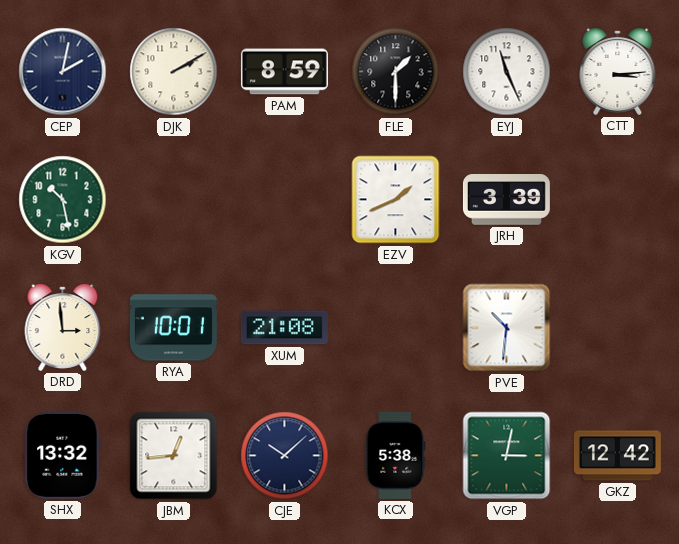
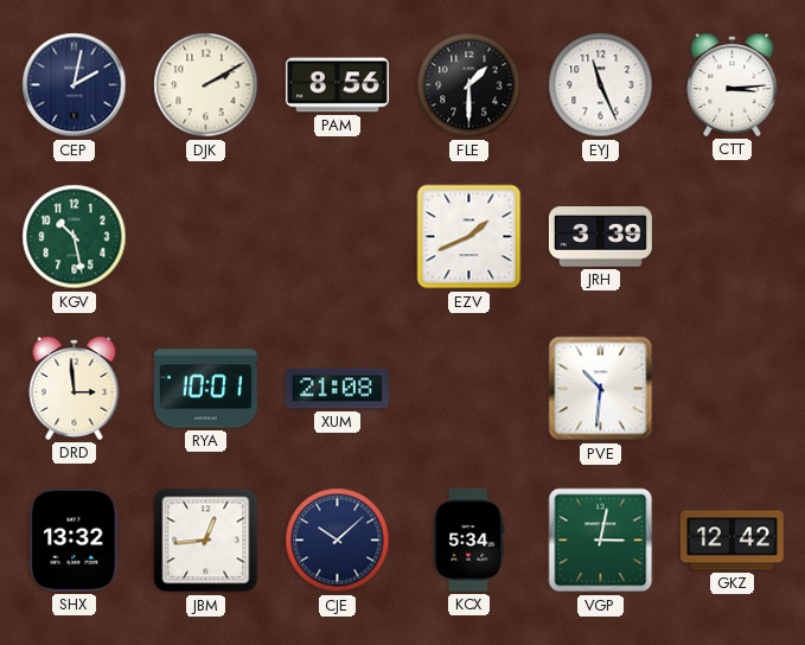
PAM: 8:59 -> 8:56 (337, 85)
KCX: 5:38 -> 5:34 (469, 539)
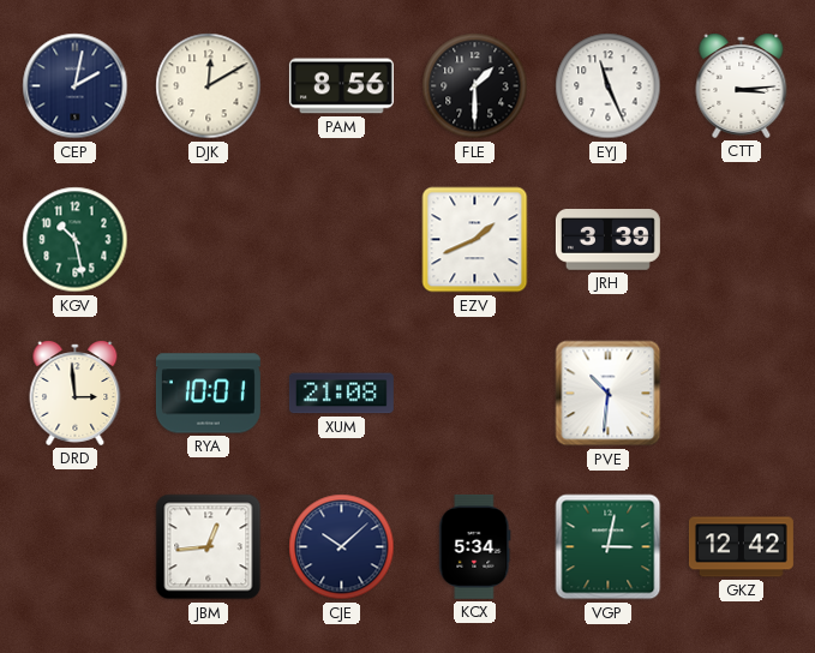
DJK: 2:10 -> 12:10 (209, 86)
SHX: 13:32 -> none (75, 539)
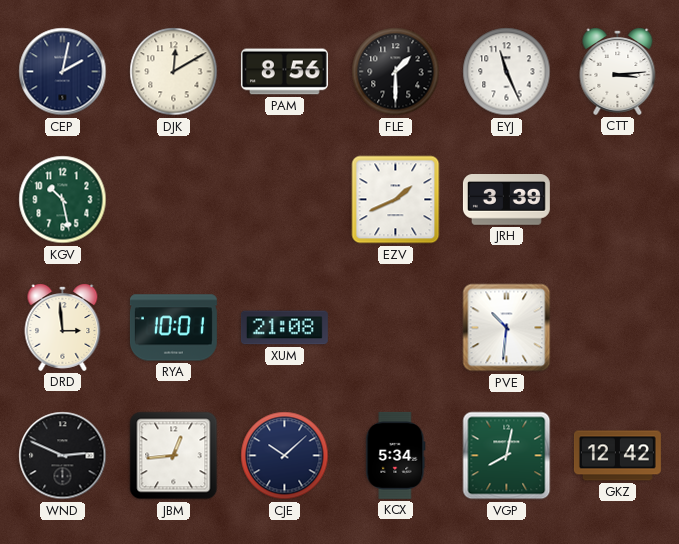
WND: none -> 2:49 (63, 456)
VGP: 3:02 -> 8:02 (507, 456)
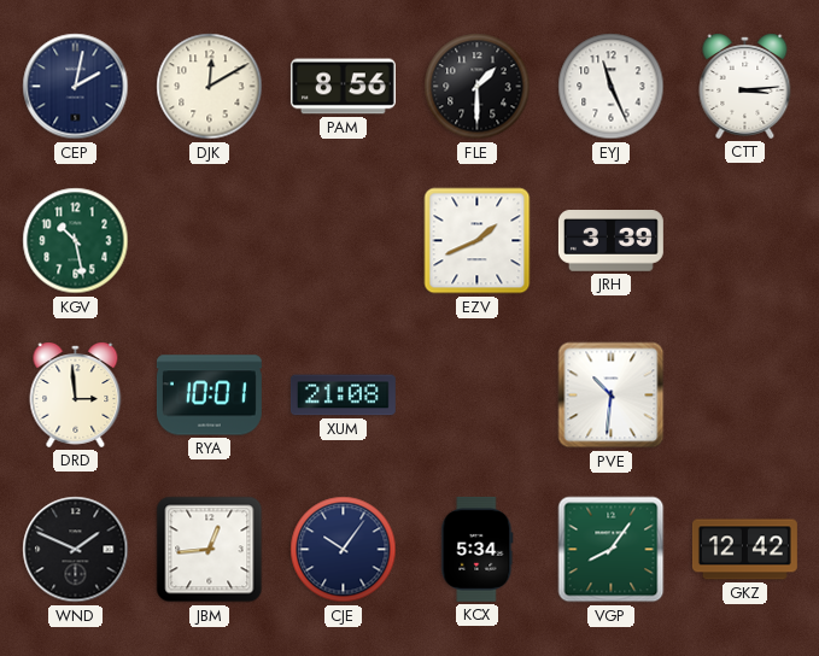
WND: 2:49 -> 1:49 (76, 550)
CJE: 10:08 -> 10:06 (344, 550)
VGP: 8:02 -> 8:06 (612, 550)
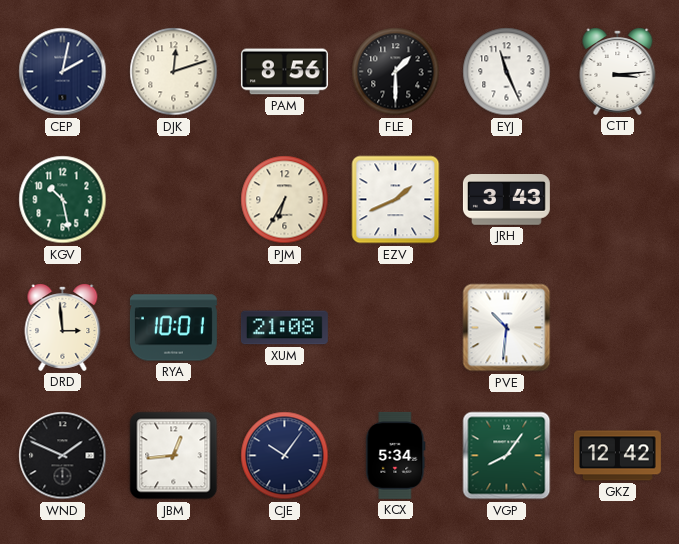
DJK: 12:10 -> 12:12 (174, 72)
PJM: none -> 6:35 (285, 200)
JRH: 3:39 -> 3:43 (506, 200)
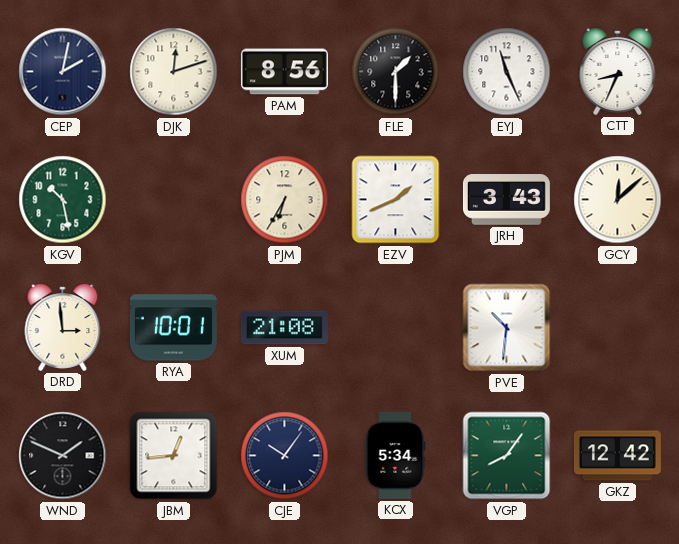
CTT: 3:14 -> 8:34 (618, 72)
GCY: none -> 12:08 (618, 200)
